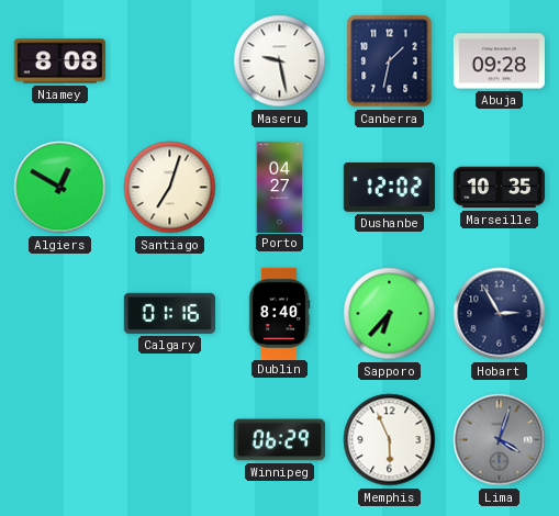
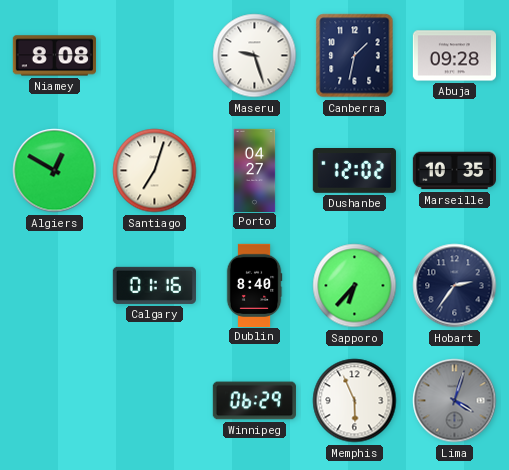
Maseru: 9:28 -> 9:27 (255, 56)
Hobart: 2:55 -> 2:36 (455, 286)
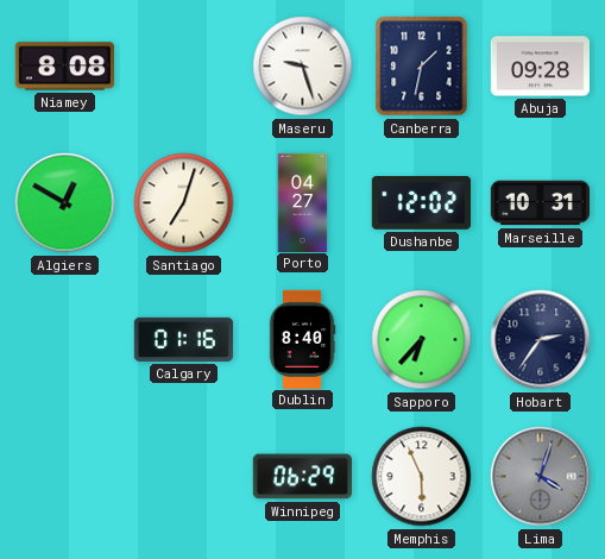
Marseille: 10:35 -> 10:31 (540, 203)
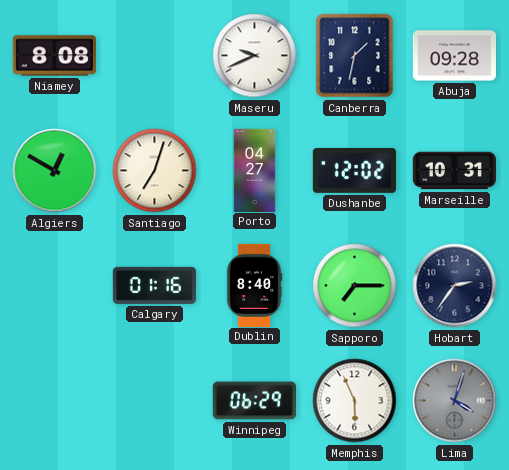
Maseru: 9:27 -> 9:41 (255, 56)
Sapporo: 6:37 -> 7:15 (355, 286)
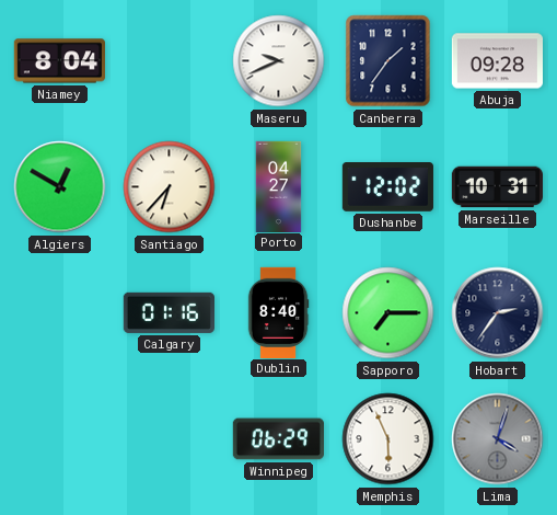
Niamey: 8:08 -> 8:04 (59, 61)
Canberra: 1:32 -> 1:36 (388, 61)
Santiago: 7:03 -> 6:37 (170, 187)
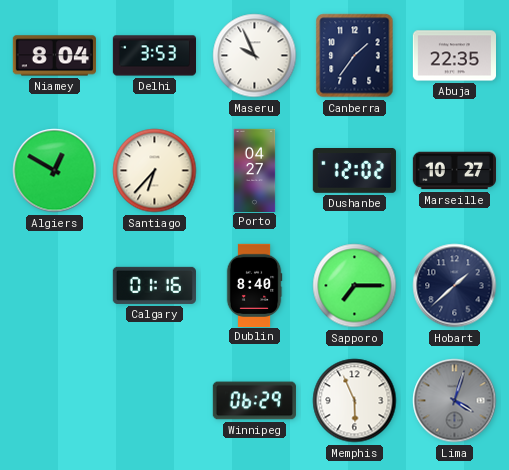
Delhi: none -> 3:53 (154, 56)
Maseru: 9:41 -> 9:56 (255, 56)
Abuja: 09:28 -> 22:35 (454, 56)
Marseille: 10:31 -> 10:27 (454, 171)
Hobart: 2:36 -> 1:38 (455, 286)
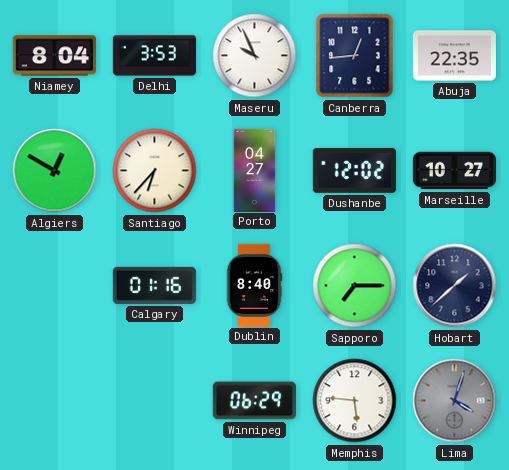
Canberra: 1:36 -> 12:44 (355, 56)
Memphis: 5:56 -> 5:46 (355, 401)
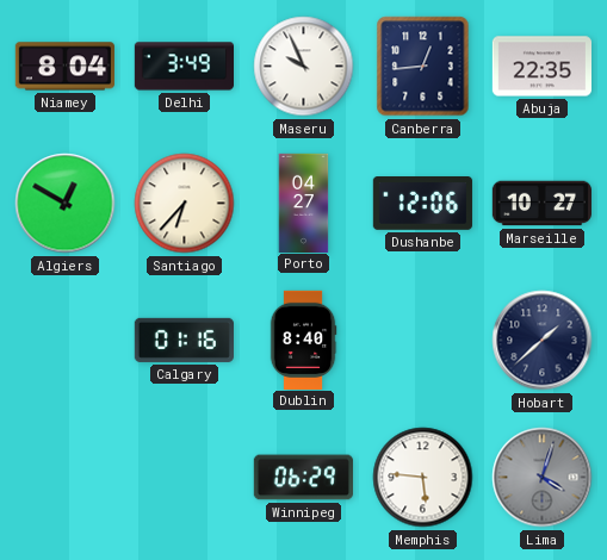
Delhi: 3:53 -> 3:49 (184, 67)
Dushanbe: 12:02 -> 12:06 (422, 204)
Sapporo: 7:15 -> none (355, 286)
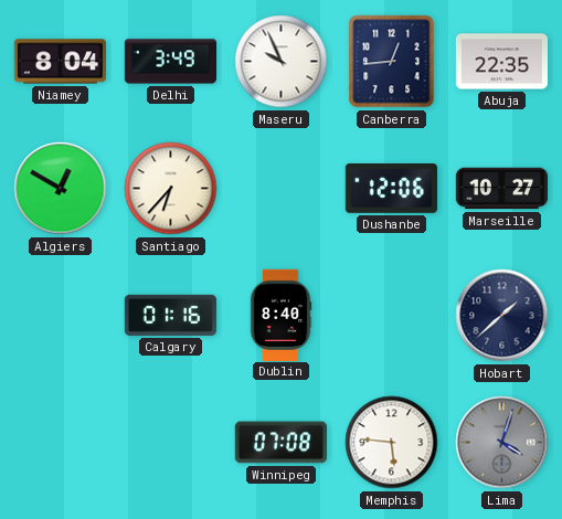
Porto: 04:27 -> none (304, 203)
Winnipeg: 06:29 -> 07:08 (280, 443)
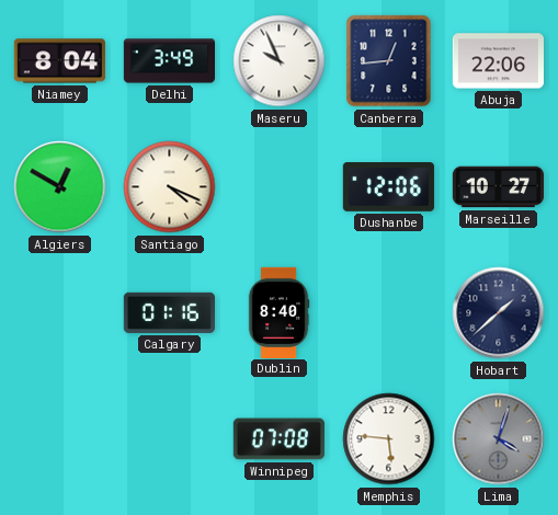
Abuja: 22:35 -> 22:06 (498, 61)
Santiago: 6:37 -> 4:19 (170, 187)
